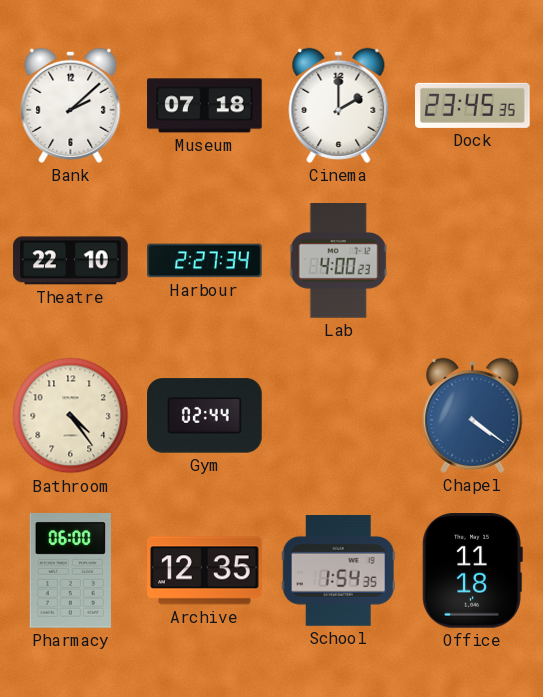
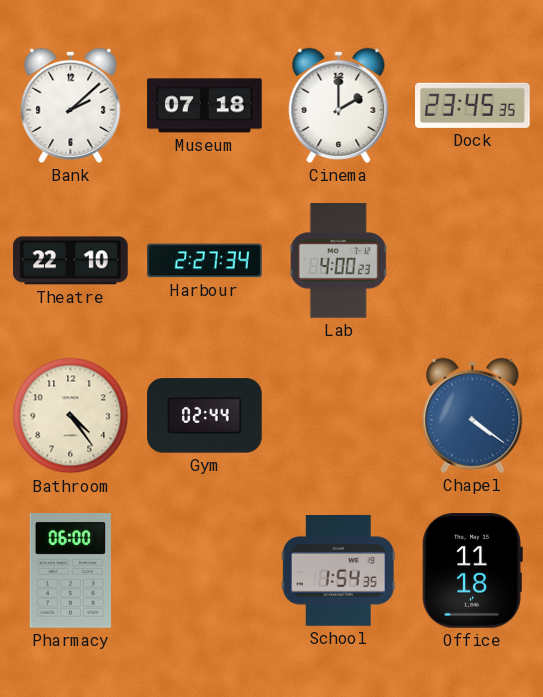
Archive: 12:35 -> none (205, 571)
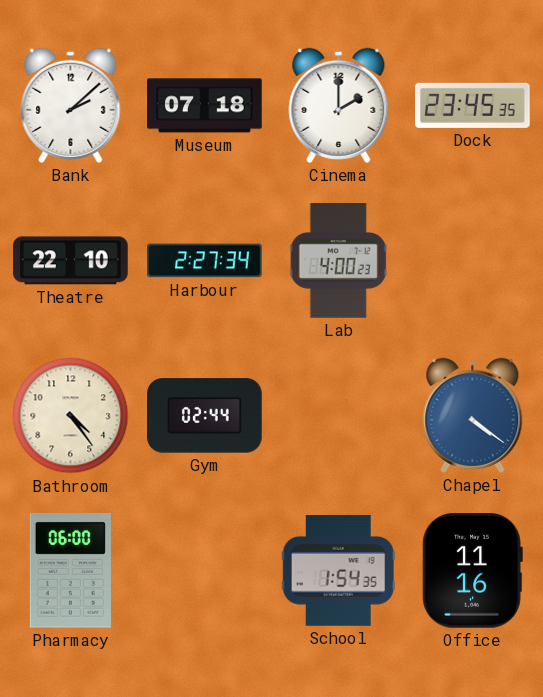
Office: 11:18 -> 11:16 (472, 571)
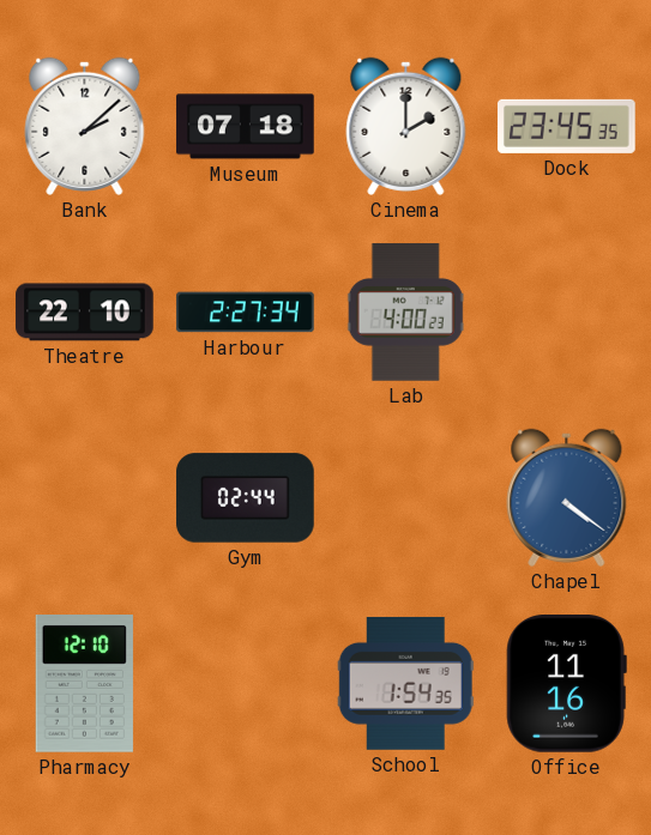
Bathroom: 4:24 -> none (71, 416)
Pharmacy: 06:00 -> 12:10 (84, 684)
